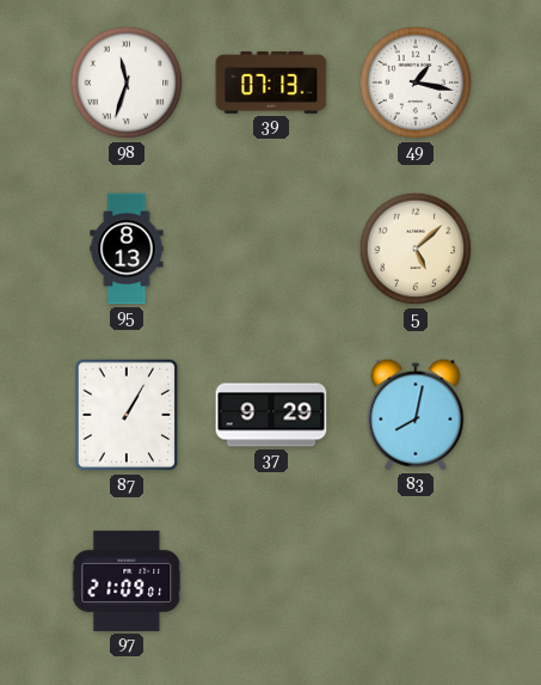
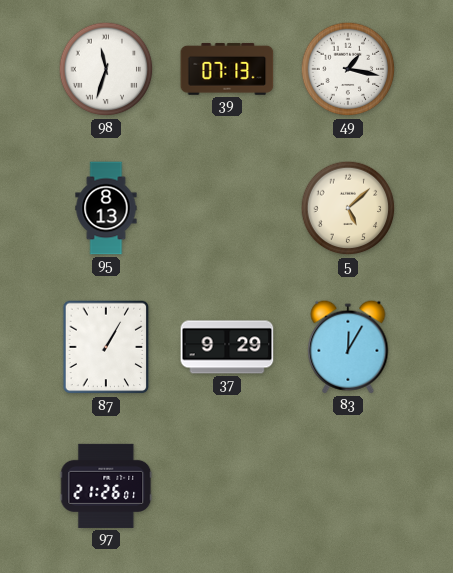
83: 8:02 -> 12:05 (348, 347)
97: 21:09 -> 21:26 (106, 486)
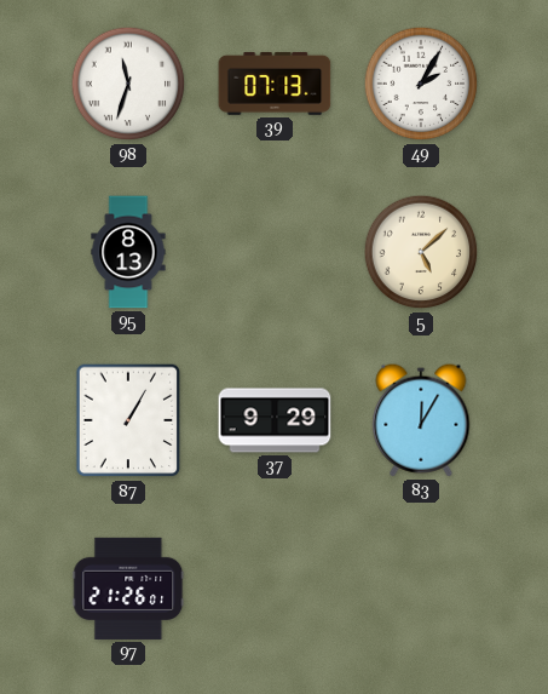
49: 1:17 -> 2:05 (421, 84)
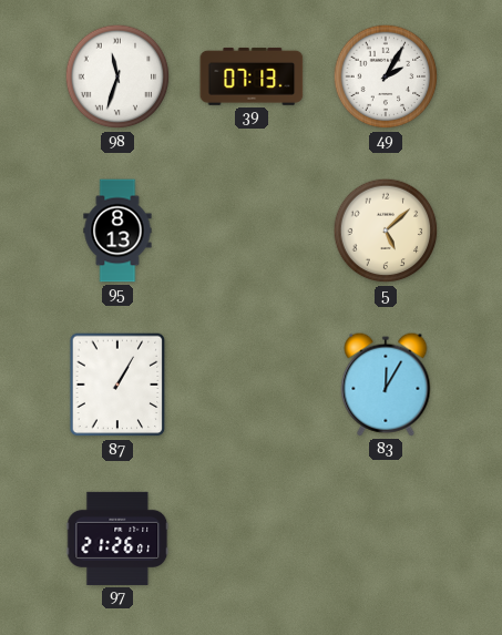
37: 9:29 -> none (275, 420)
